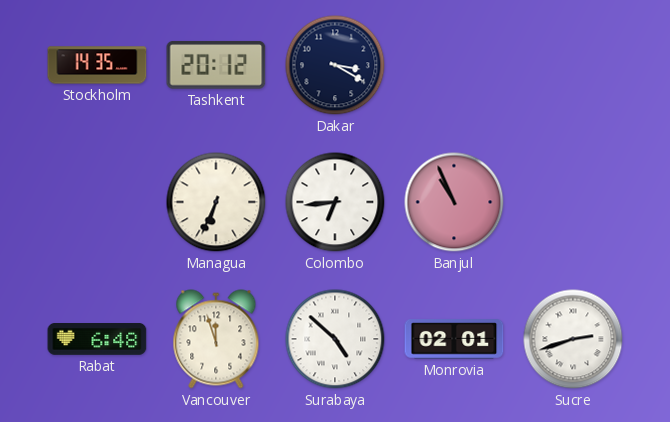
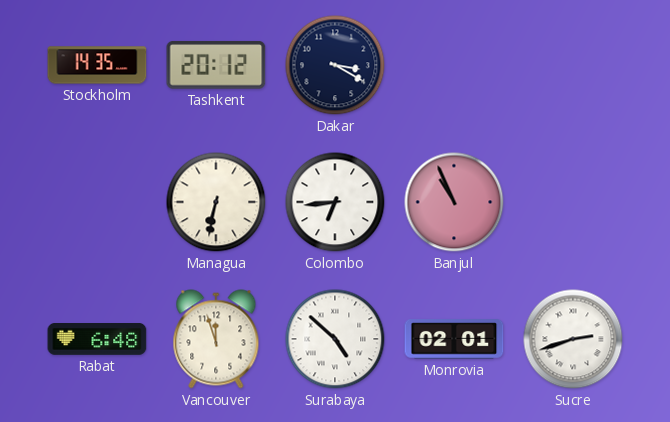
Managua: 6:34 -> 6:32 (216, 202)
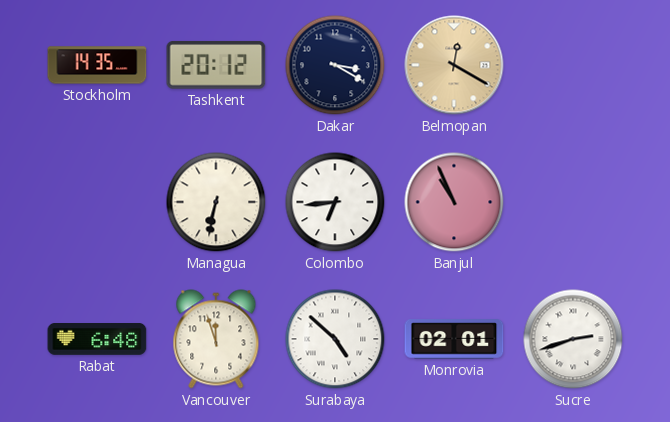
Belmopan: none -> 12:20 (454, 65)
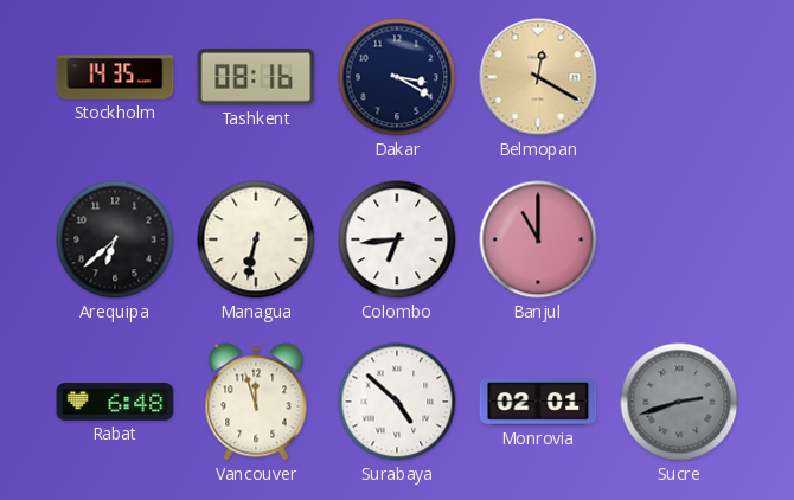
Tashkent: 20:12 -> 08:16 (256, 77)
Arequipa: none -> 6:38 (115, 239)
Banjul: 10:56 -> 11:00 (538, 239)
Sucre dial: white -> grey (679, 402)
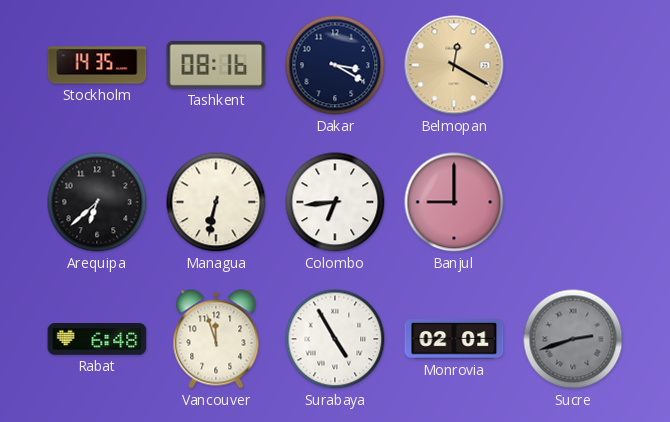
Banjul: 11:00 -> 9:00 (454, 202)
Surabaya: 4:52 -> 4:55 (335, 339)
